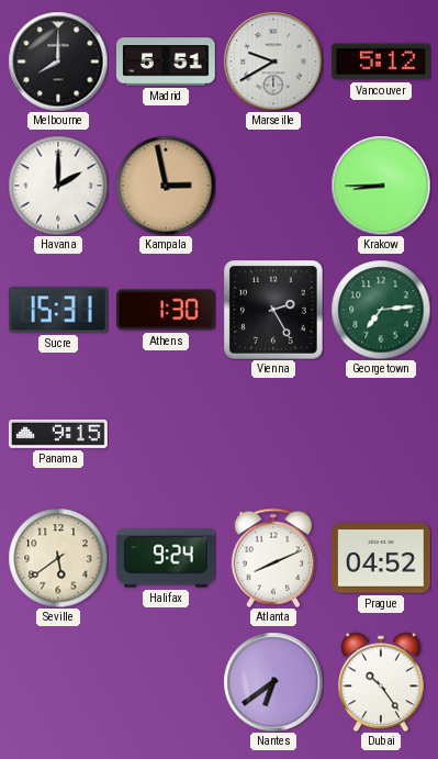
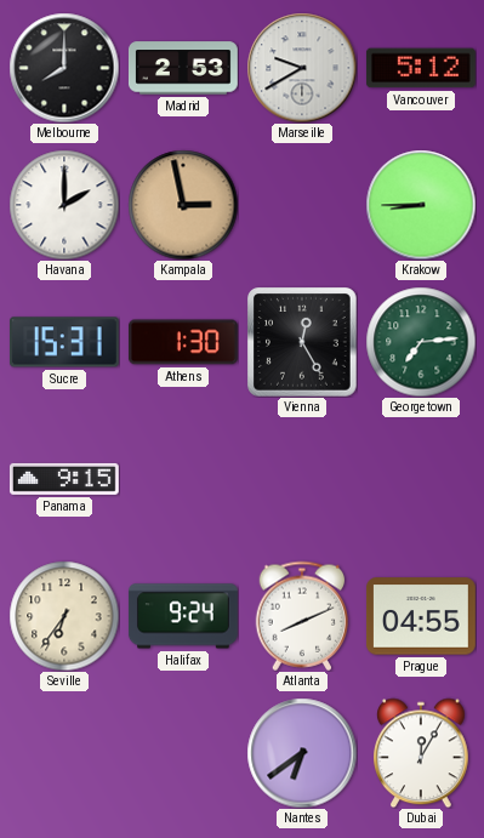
Madrid: 5:51 -> 2:53 (183, 68)
Vienna: 2:25 -> 12:25 (302, 342)
Seville: 5:39 -> 6:36 (64, 616)
Prague: 04:52 -> 04:55 (421, 616)
Dubai: 10:24 -> 12:05 (422, 753)
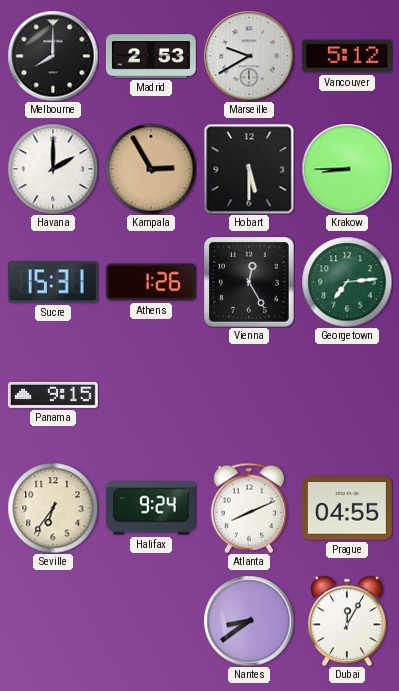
Kampala: 2:58 -> 2:55 (151, 169)
Hobart: none -> 5:30 (249, 169)
Athens: 1:30 -> 1:26 (151, 282)
Nantes: 6:39 -> 8:39 (249, 621)
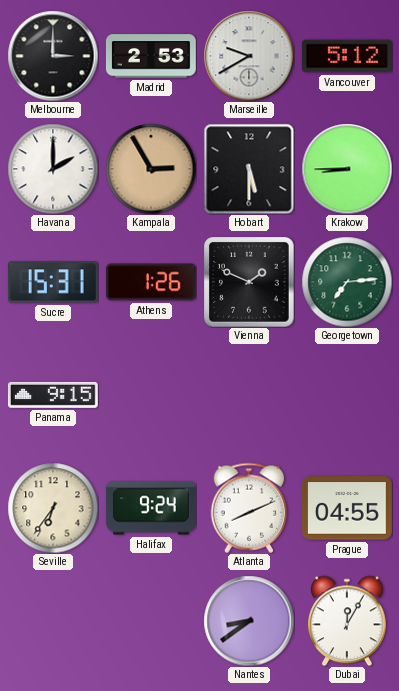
Melbourne: 8:00 -> 3:00 (53, 56)
Vienna: 12:25 -> 1:49 (249, 282)
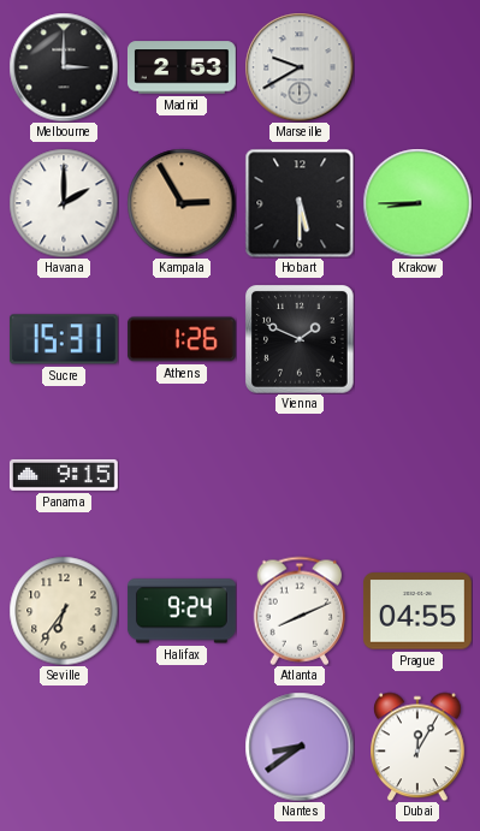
Vancouver: 5:12 -> none (347, 56)
Georgetown: 7:14 -> none (347, 282)
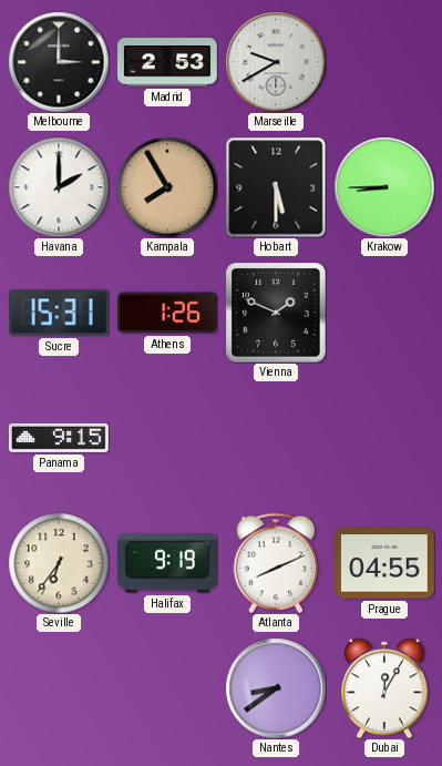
Kampala: 2:55 -> 7:55 (167, 187)
Halifax: 9:24 -> 9:19 (167, 563)
